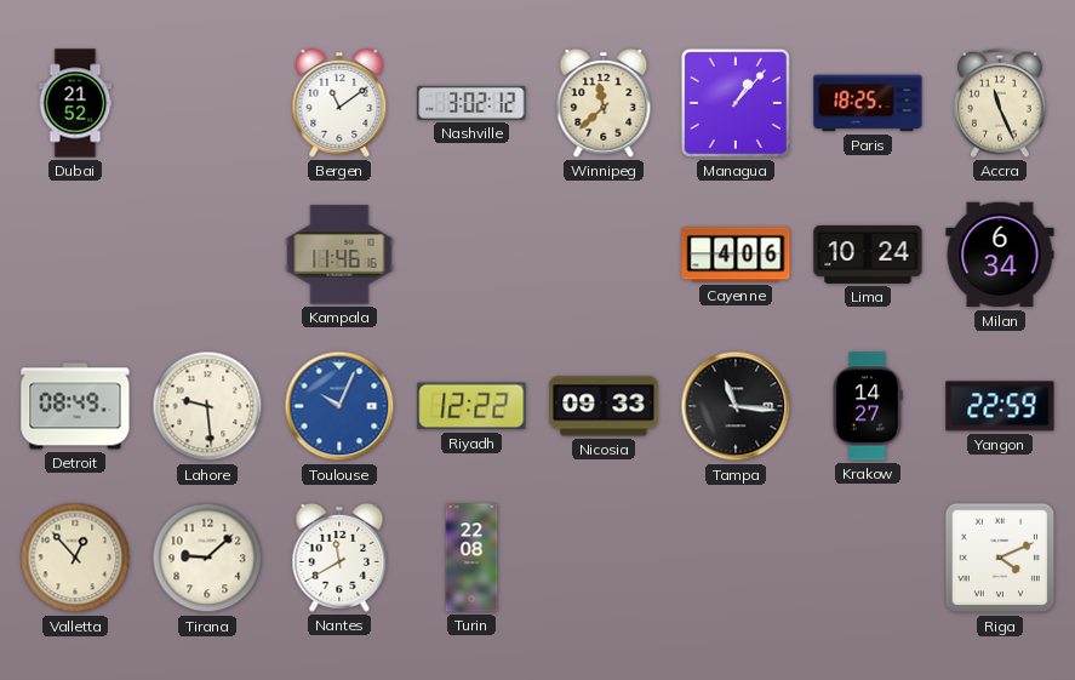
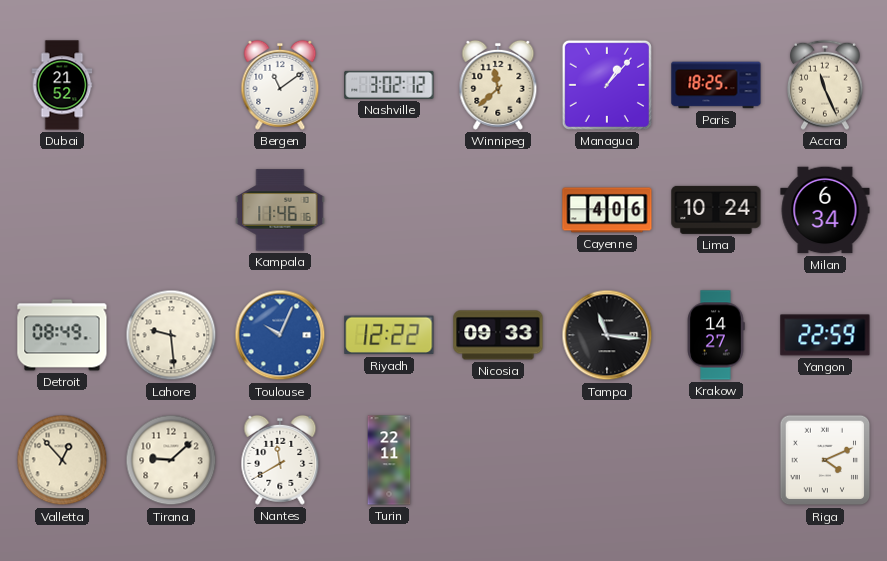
Turin: 22:08 -> 22:11 (389, 460)
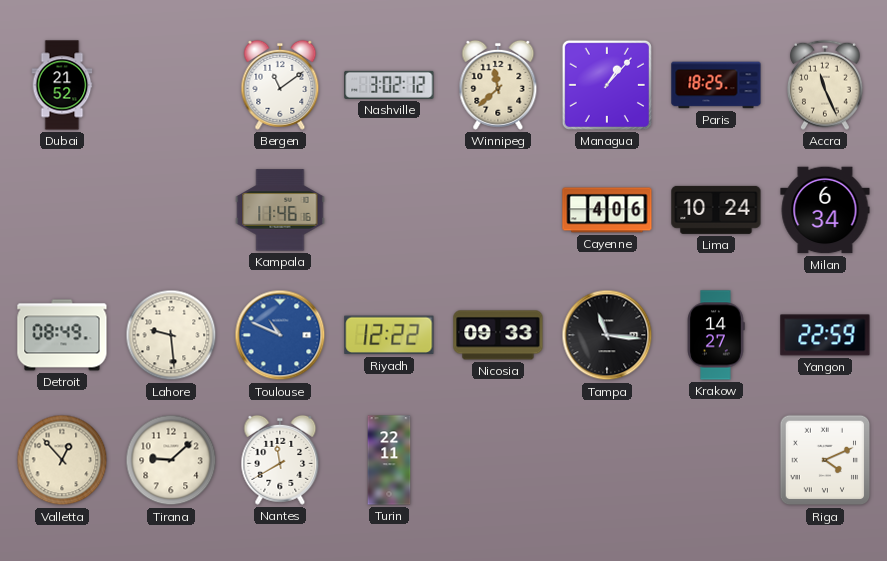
Toulouse: 10:04 -> 10:49 (280, 335)
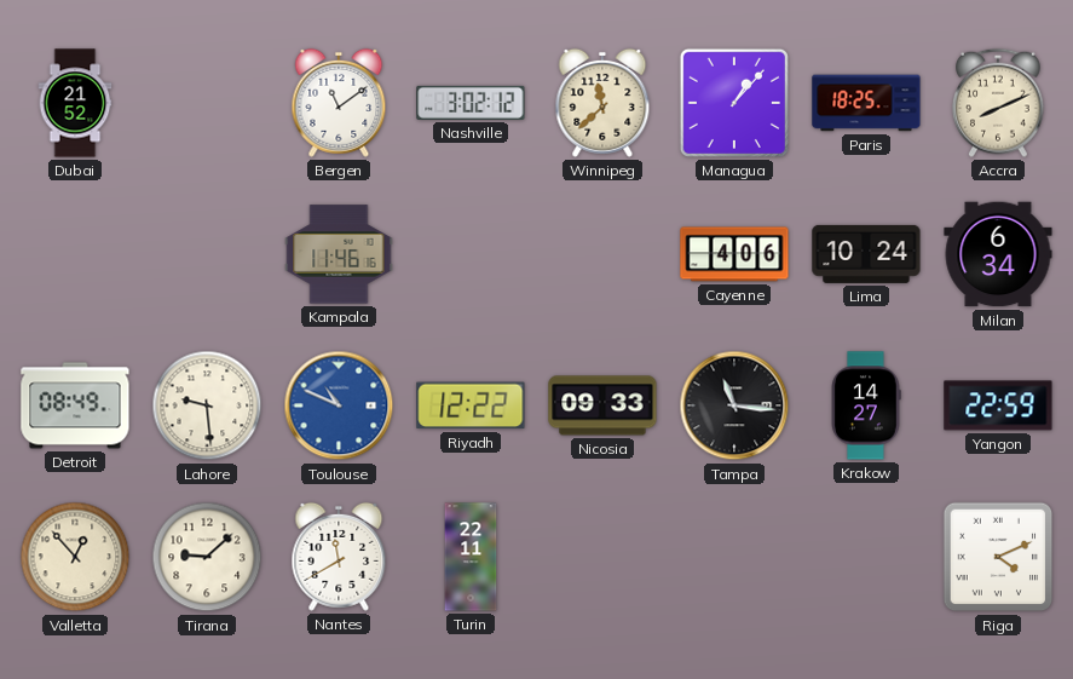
Accra: 11:26 -> 8:11 (999, 103)
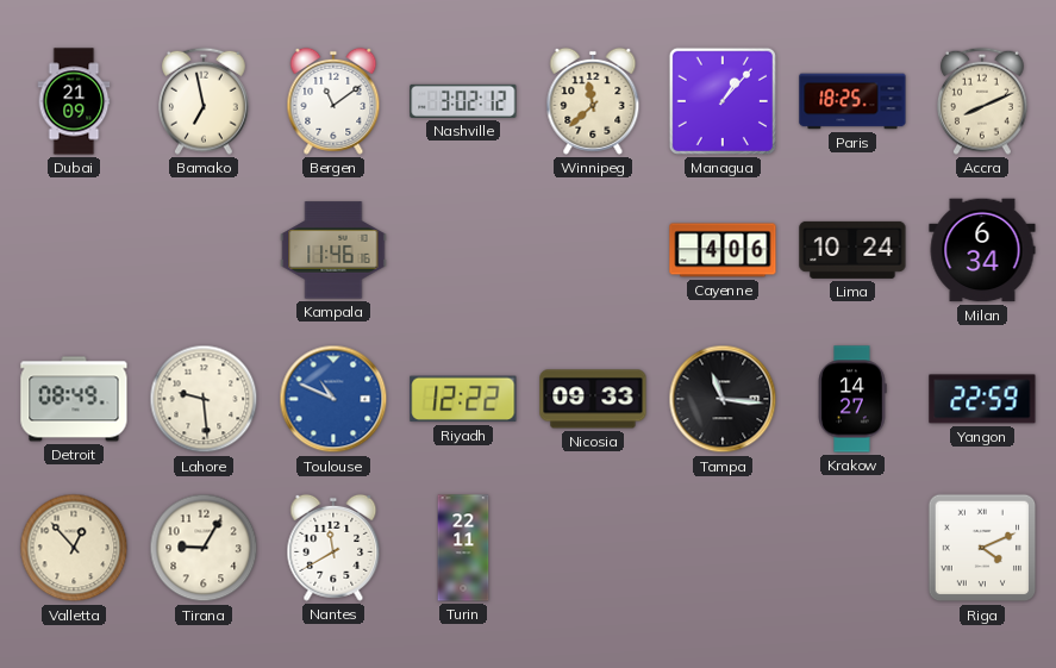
Dubai: 21:52 -> 21:09 (74, 101)
Bamako: none -> 6:58 (205, 101)
Tirana: 9:08 -> 9:05 (204, 548)
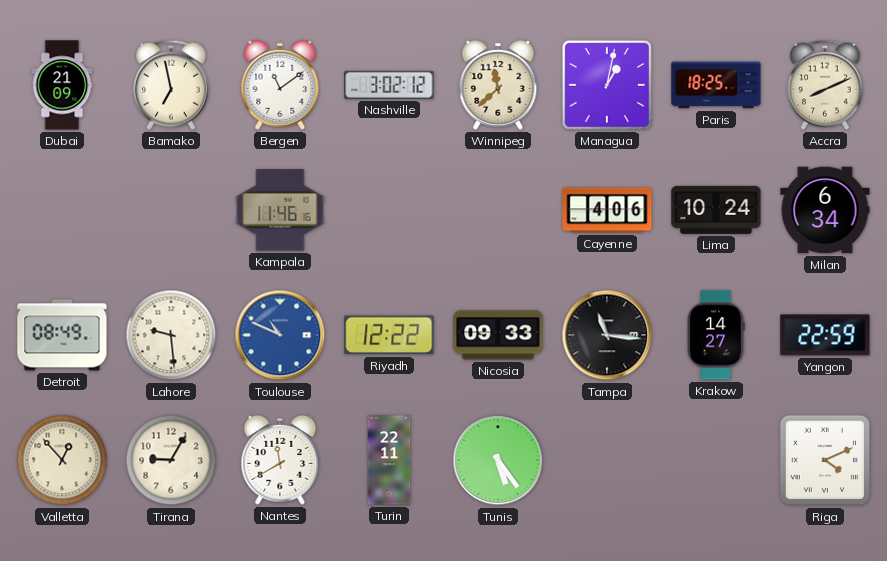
Managua: 1:07 -> 1:02 (607, 85)
Tunis: none -> 5:24 (498, 460)
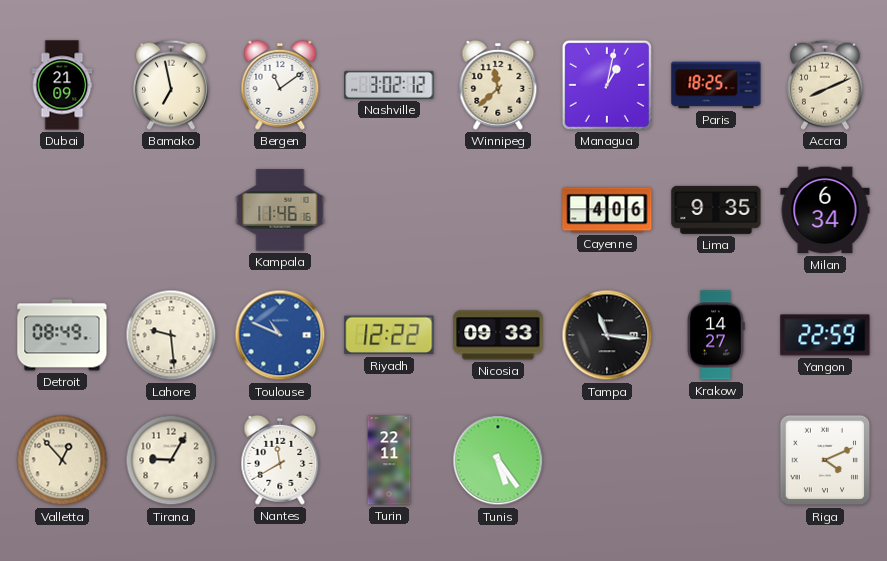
Lima: 10:24 -> 9:35 (716, 210)
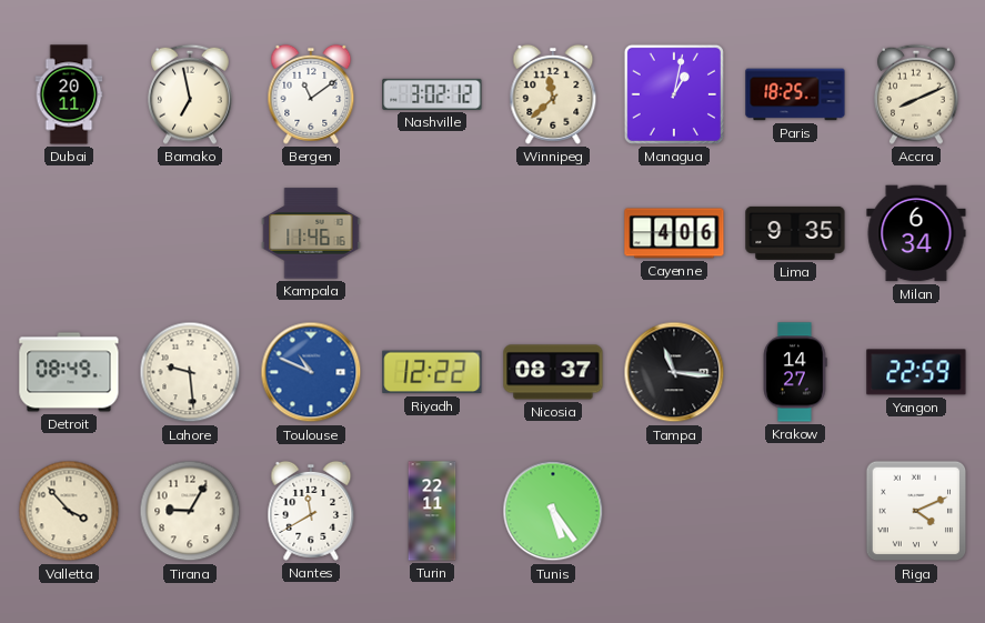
Dubai: 21:09 -> 20:11 (69, 94)
Nicosia: 09:33 -> 08:37 (553, 372)
Valletta: 12:53 -> 3:53 (69, 511)
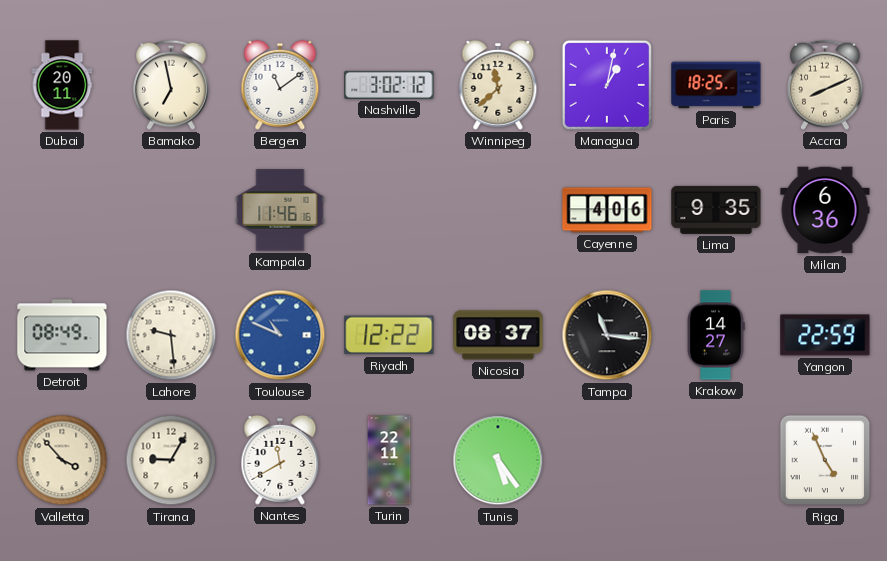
Milan: 6:34 -> 6:36 (825, 210)
Riga: 4:11 -> 4:56 (825, 460)
